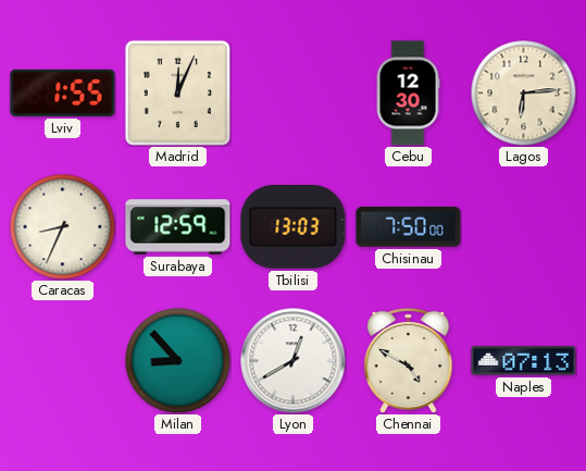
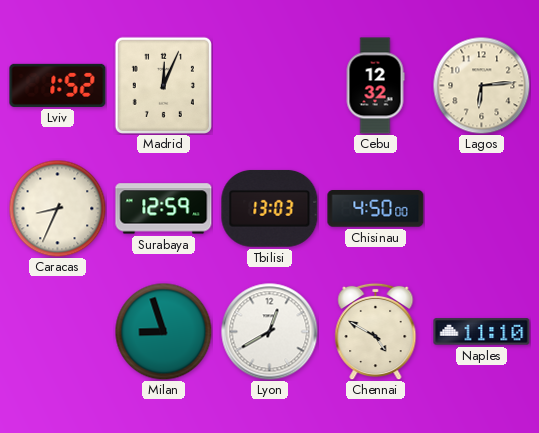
Lviv: 1:55 -> 1:52 (58, 85)
Cebu: 12:30 -> 12:32 (375, 86)
Chisinau: 7:50 -> 4:50 (376, 209)
Milan: 8:53 -> 8:57 (163, 331)
Naples: 07:13 -> 11:10 (482, 332)
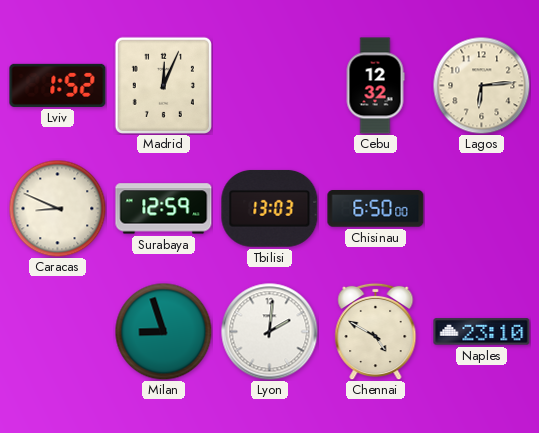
Caracas: 8:34 -> 8:49 (57, 208)
Chisinau: 4:50 -> 6:50 (376, 209)
Lyon: 12:40 -> 2:01 (270, 332)
Naples: 11:10 -> 23:10 (482, 332)
